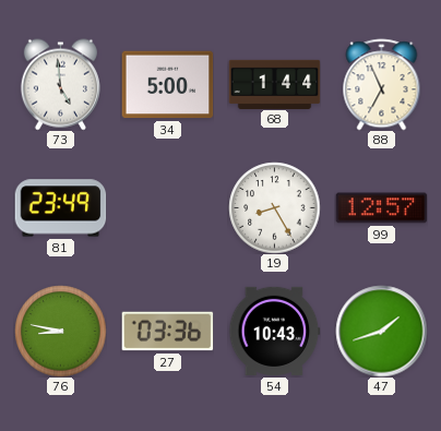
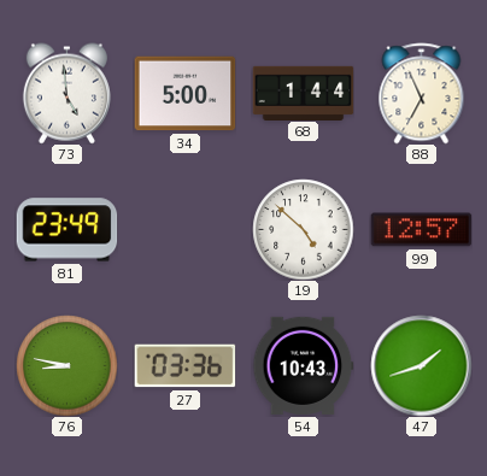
19: 8:25 -> 4:52 (303, 229)
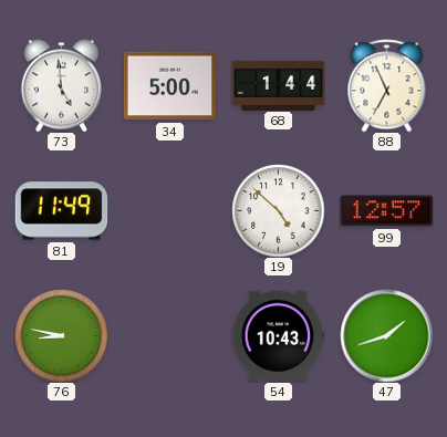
81: 23:49 -> 11:49 (61, 211)
27: 03:36 -> none (184, 366)
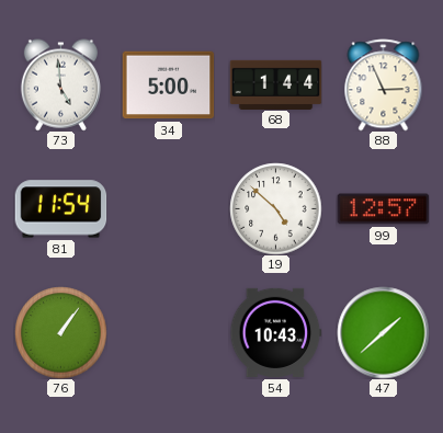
88: 6:56 -> 2:56 (384, 84)
81: 11:49 -> 11:54 (60, 209)
76: 8:47 -> 1:06 (60, 332)
47: 1:42 -> 1:38 (383, 332)
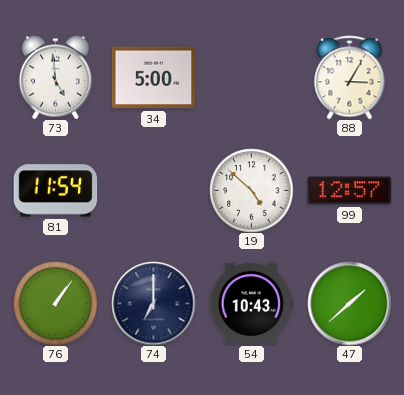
68: 1:44 -> none (275, 84)
88: 2:56 -> 3:05 (350, 77)
74: none -> 7:00 (153, 303)
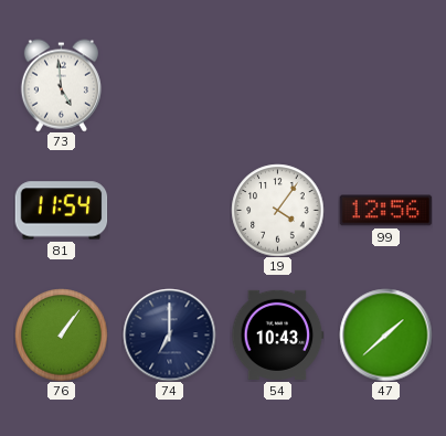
34: 5:00 -> none (153, 78)
88: 3:05 -> none (350, 77)
19: 4:52 -> 4:06 (277, 210)
99: 12:57 -> 12:56 (385, 211)
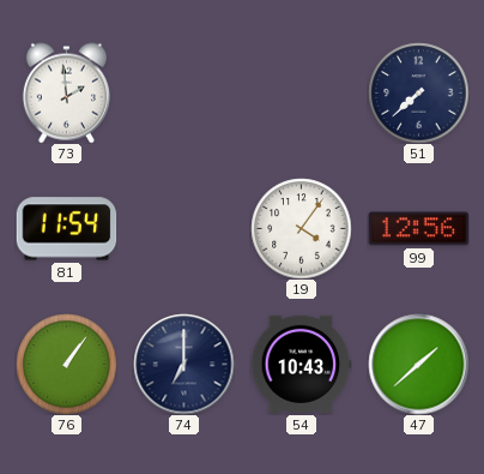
73: 4:59 -> 1:59 (66, 92)
51: none -> 7:38 (418, 92)
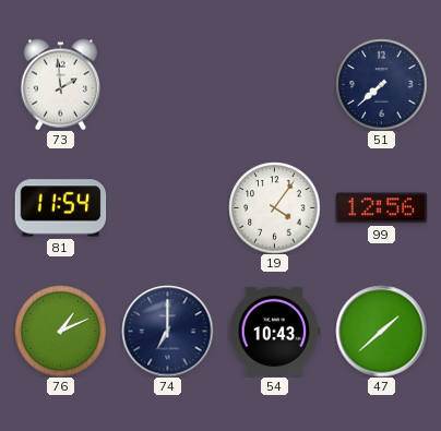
76: 1:06 -> 1:11 (60, 331)
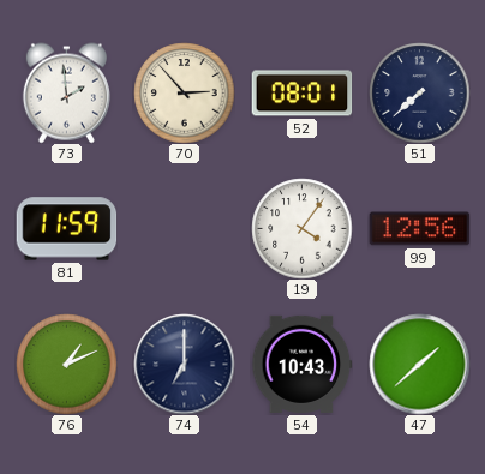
70: none -> 2:53 (184, 92)
52: none -> 08:01 (301, 94)
81: 11:54 -> 11:59 (66, 229)
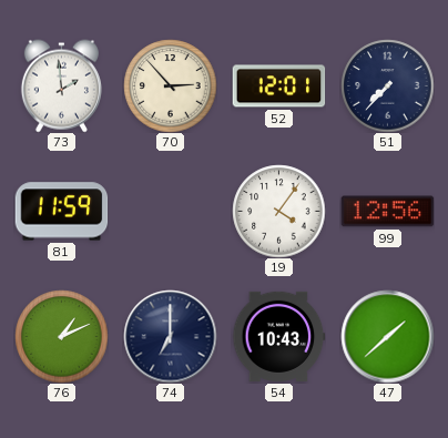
52: 08:01 -> 12:01 (278, 86)
51: 7:38 -> 7:37 (387, 85)
